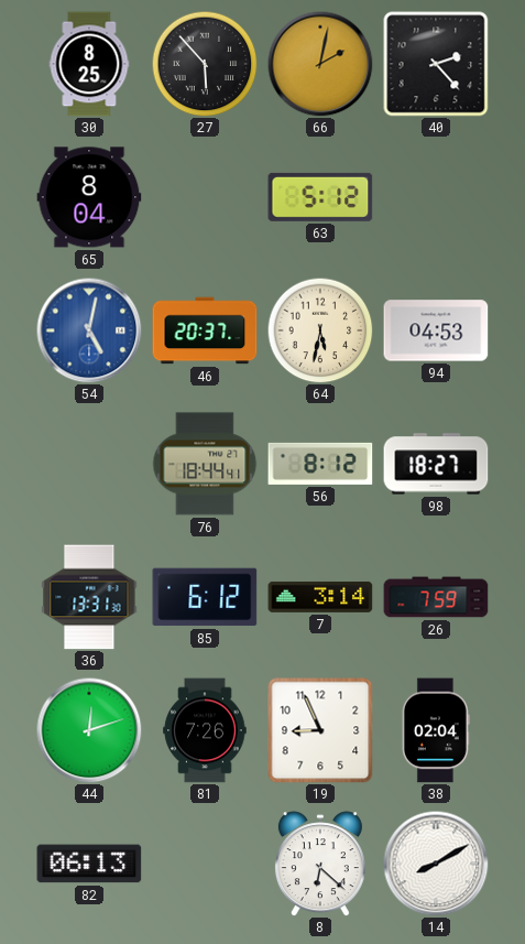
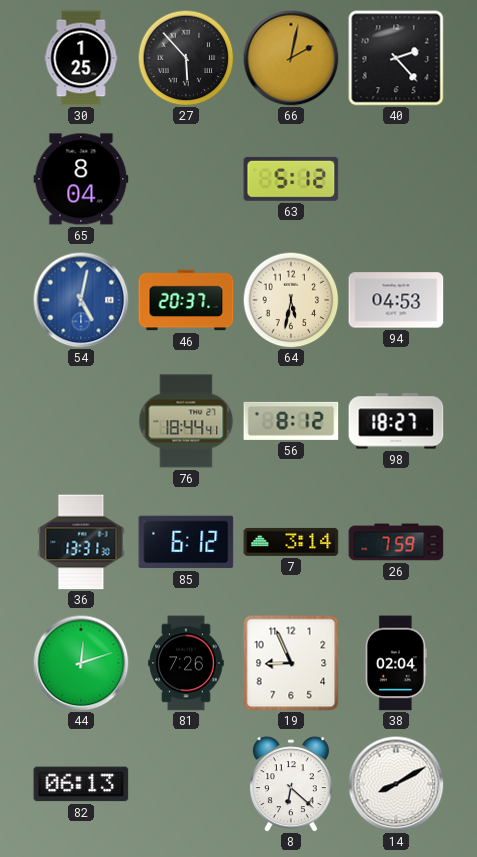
30: 8:25 -> 1:25 (81, 58)
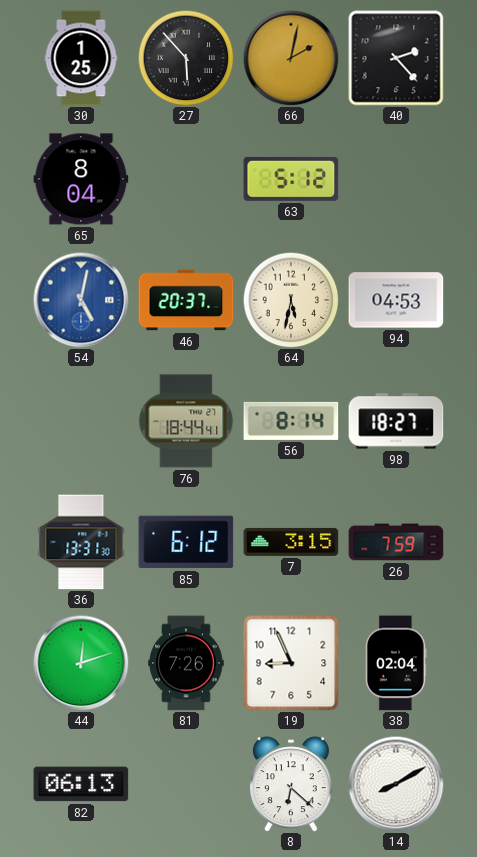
56: 8:12 -> 8:14 (291, 421)
7: 3:14 -> 3:15 (291, 542)
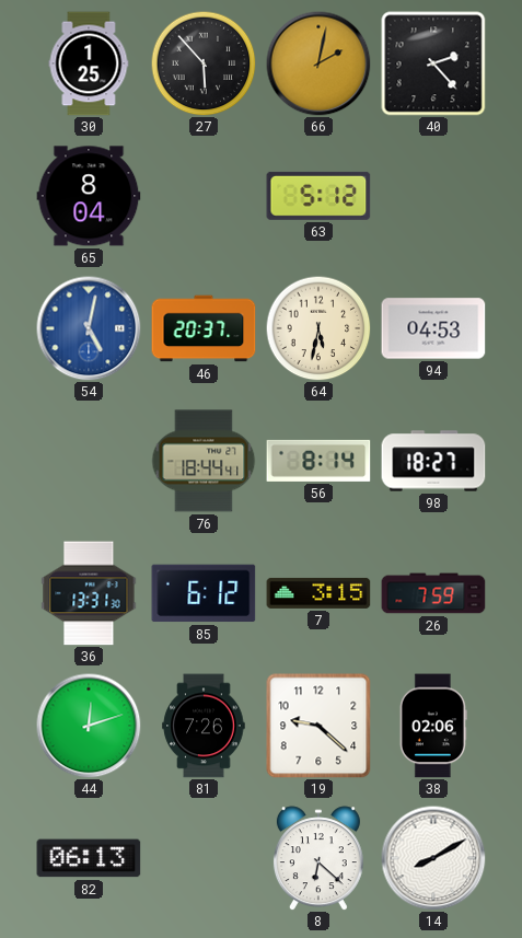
19: 8:56 -> 9:22 (318, 726)
38: 02:04 -> 02:06 (433, 726)
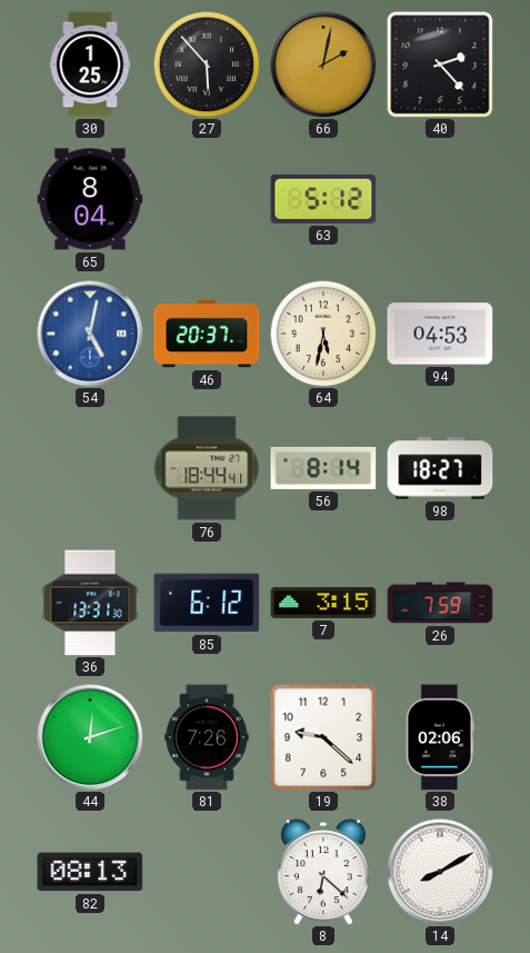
82: 06:13 -> 08:13 (90, 872)
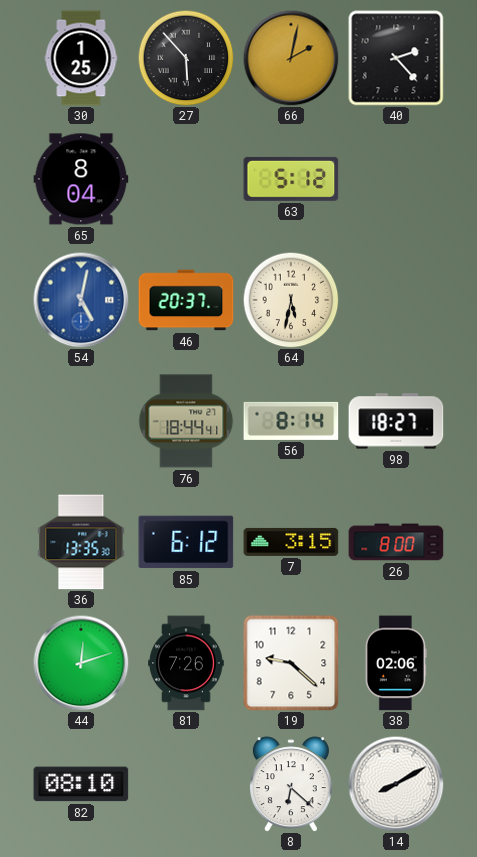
94: 04:53 -> none (440, 334)
36: 13:31 -> 13:35 (81, 542)
26: 7:59 -> 8:00 (396, 542)
82: 08:13 -> 08:10 (81, 784)
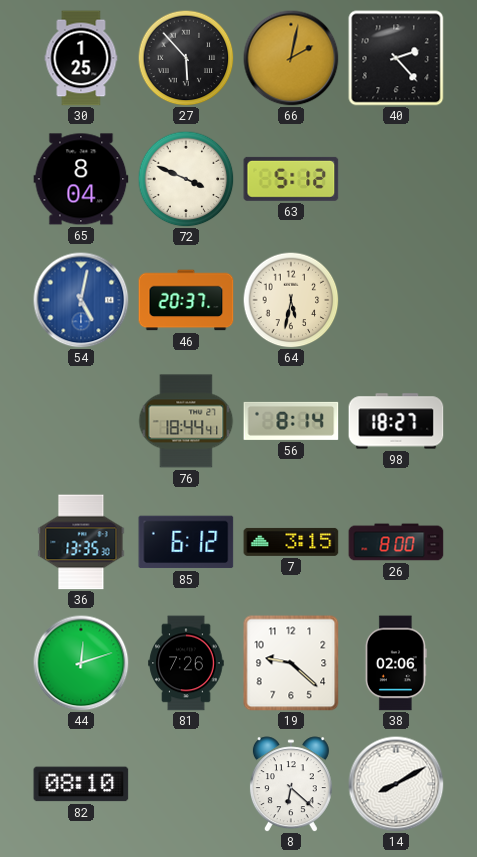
72: none -> 3:49 (186, 179)
